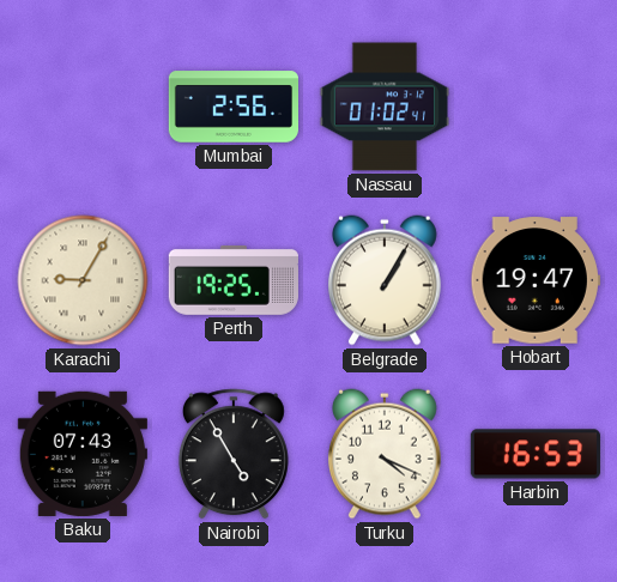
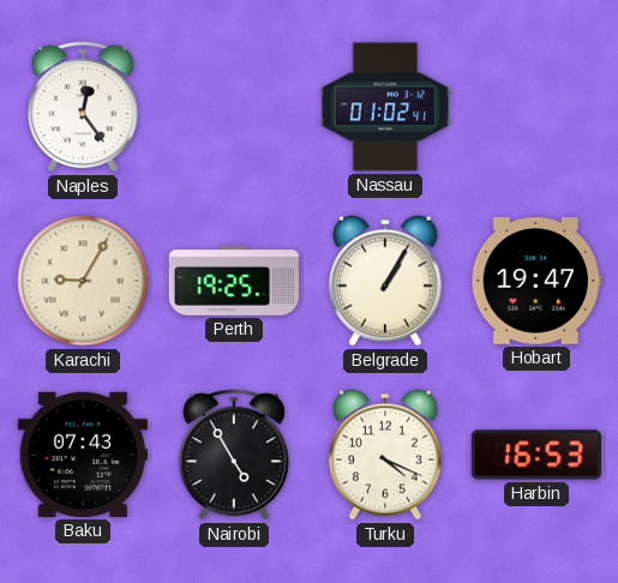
Naples: none -> 12:24 (83, 107)
Mumbai: 2:56 -> none (232, 107)
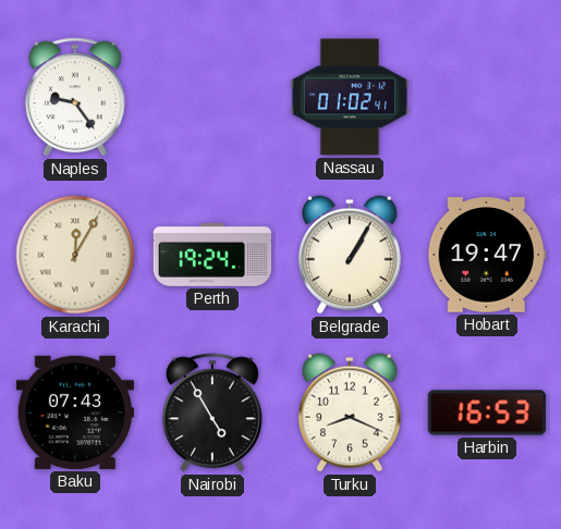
Naples: 12:24 -> 9:24 (75, 97)
Karachi: 9:05 -> 12:05 (75, 255)
Perth: 19:25 -> 19:24 (212, 255)
Turku: 4:19 -> 8:19 (350, 413)
